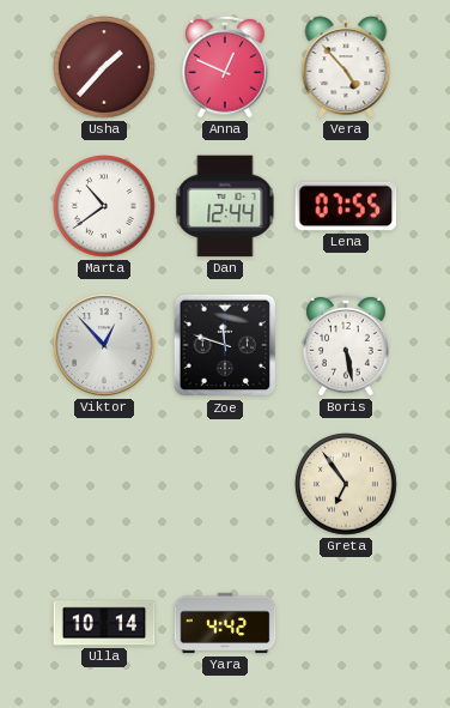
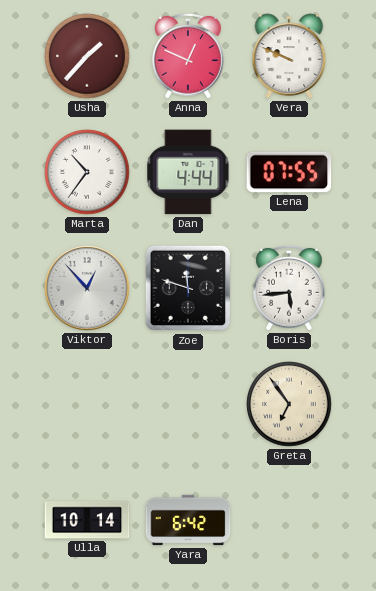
Vera: 4:53 -> 9:49 (289, 56)
Marta: 10:39 -> 10:36 (87, 172)
Dan: 12:44 -> 4:44 (188, 172)
Boris: 5:28 -> 5:44 (289, 288)
Yara: 4:42 -> 6:42 (188, 520)
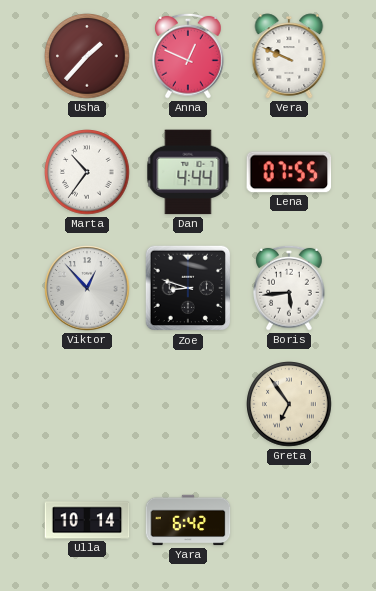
Zoe: 11:48 -> 8:48 (188, 288)
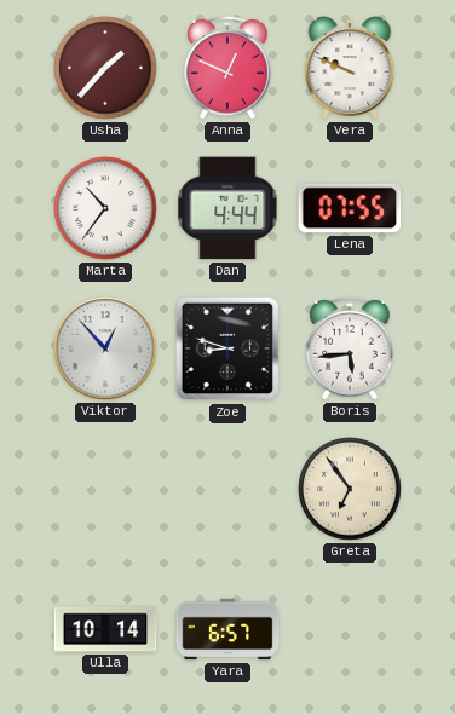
Yara: 6:42 -> 6:57 (227, 629)
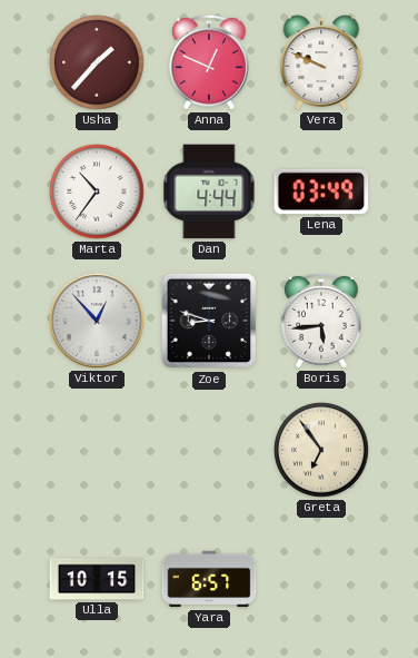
Lena: 07:55 -> 03:49 (321, 191)
Ulla: 10:14 -> 10:15 (97, 579)
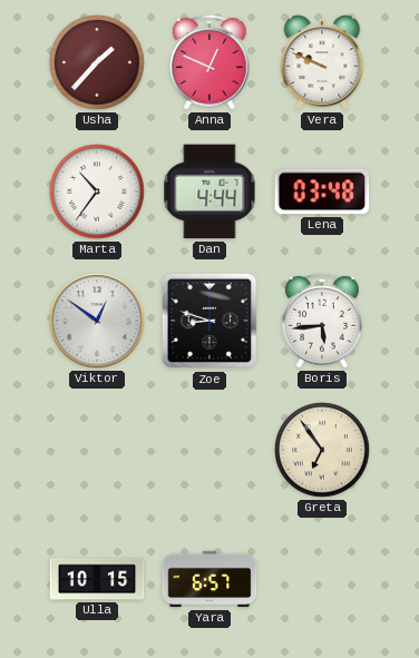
Lena: 03:49 -> 03:48 (322, 191)
Viktor: 12:53 -> 12:51 (97, 321)
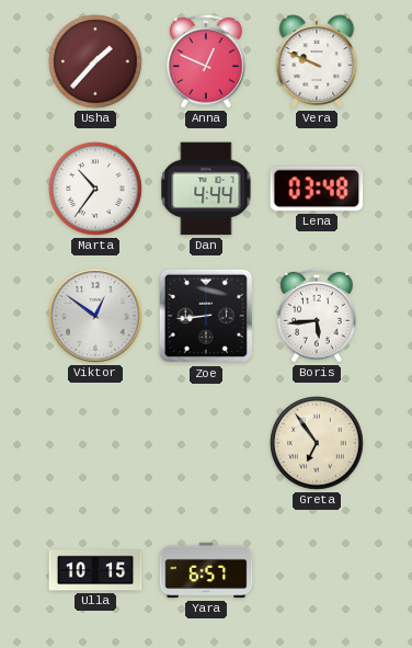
Zoe: 8:48 -> 8:44 (206, 316)
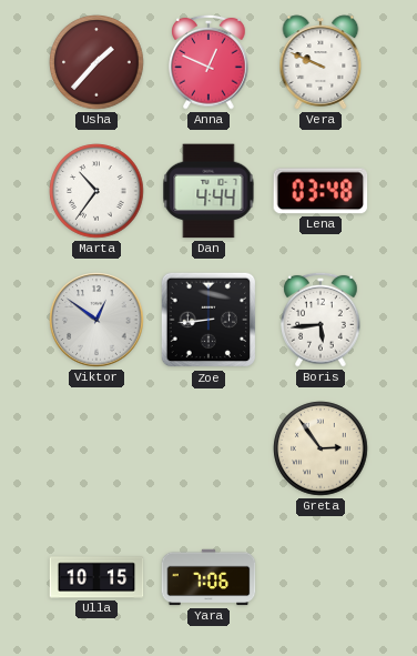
Greta: 6:54 -> 2:54 (321, 448)
Yara: 6:57 -> 7:06 (208, 577)
